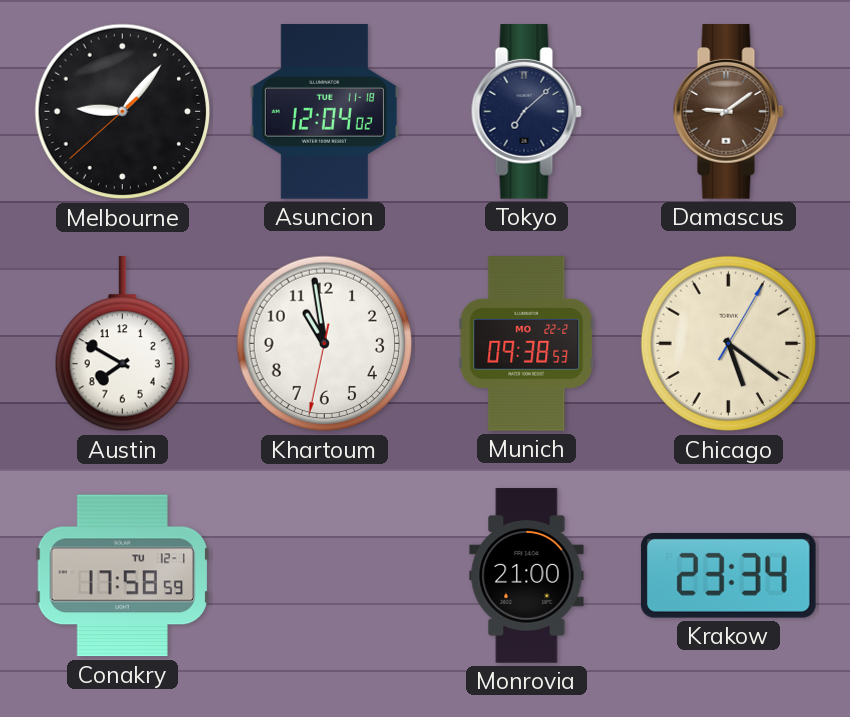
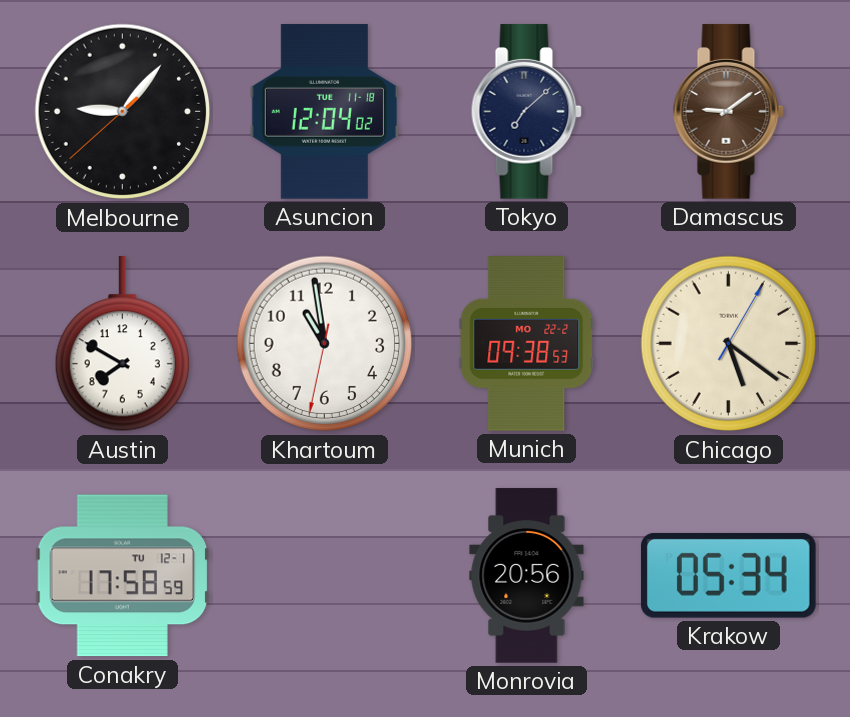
Monrovia: 21:00 -> 20:56 (527, 576)
Krakow: 23:34 -> 05:34 (728, 575)
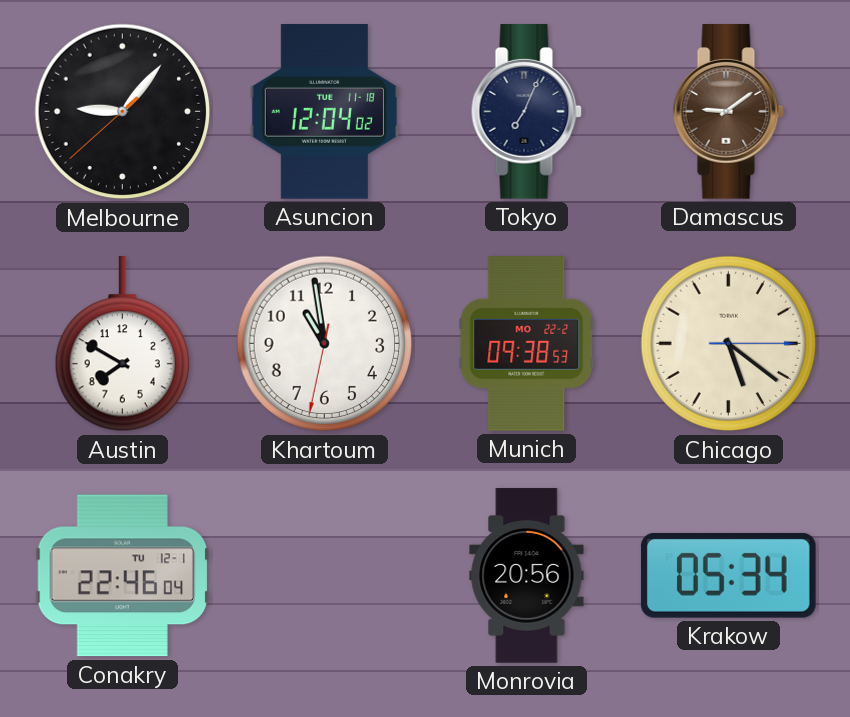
Tokyo: 7:08 -> 7:04 (526, 112)
Chicago: 5:21:05 -> 5:21:15 (729, 344)
Conakry: 17:58 -> 22:46 (123, 576)
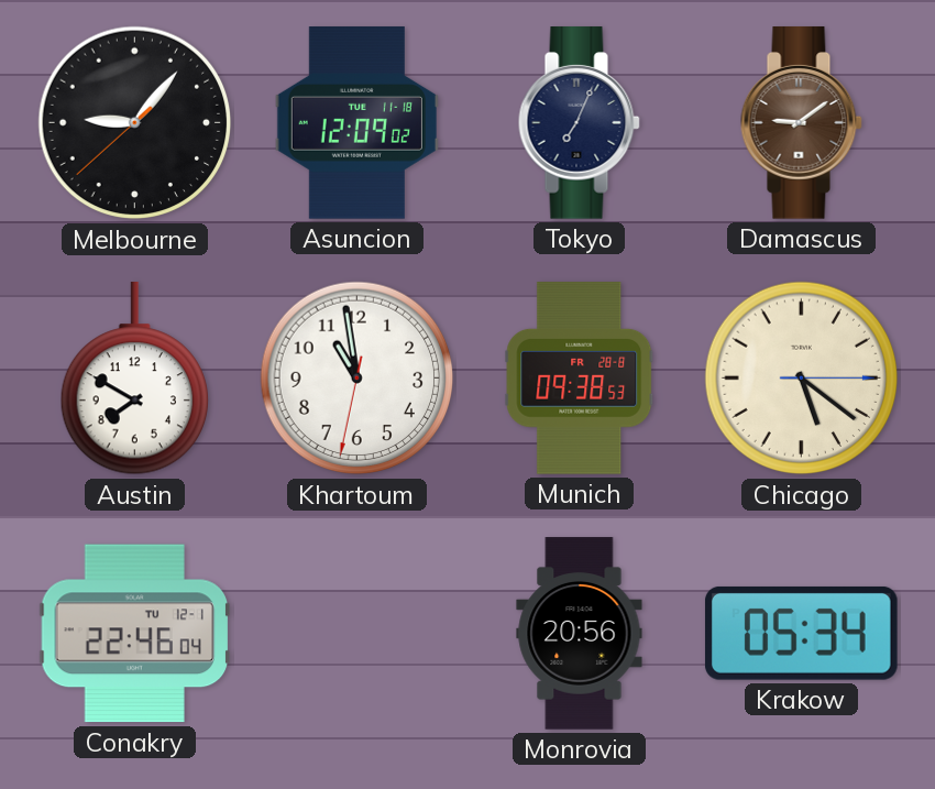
Asuncion: 12:04 -> 12:09 (356, 123)
Munich date: MO 22-2 -> FR 28-8 (580, 379)
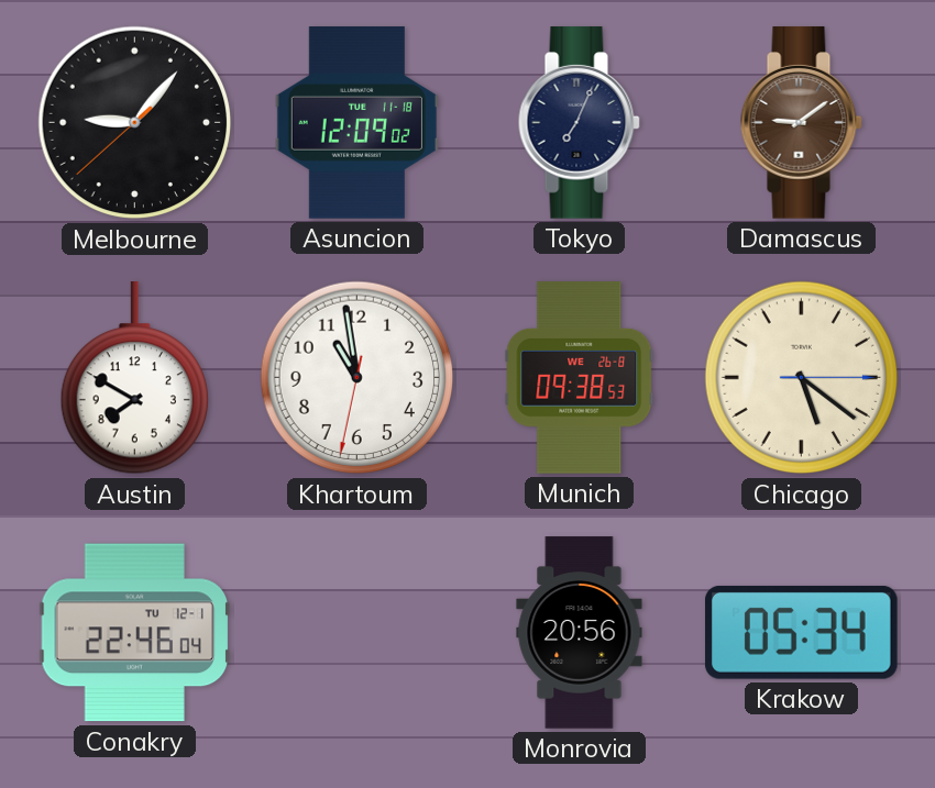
Munich date: FR 28-8 -> WE 26-8 (580, 378)
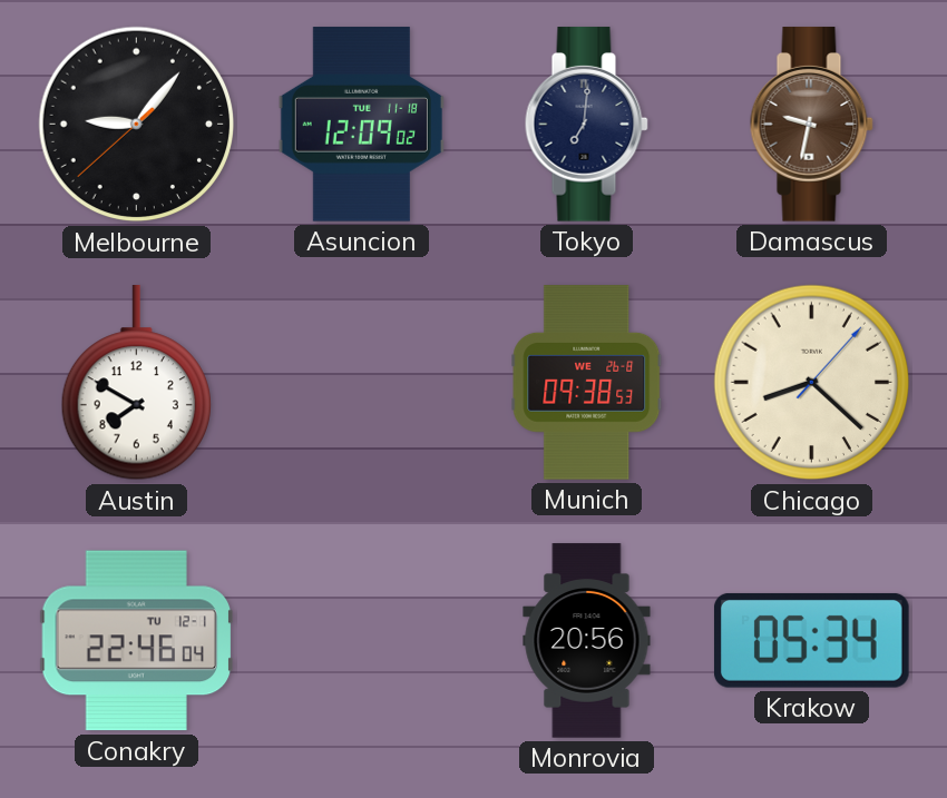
Tokyo: 7:04 -> 7:01 (586, 125)
Damascus: 9:09 -> 9:32 (811, 125)
Khartoum: 10:58 -> none (358, 378)
Chicago: 5:21 -> 8:22 (812, 383)
